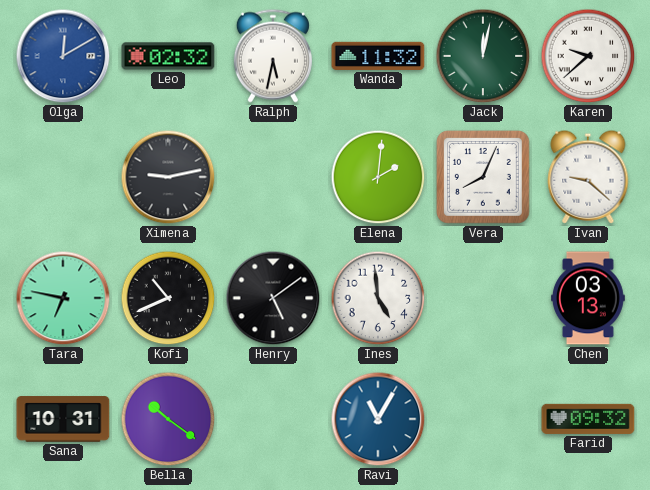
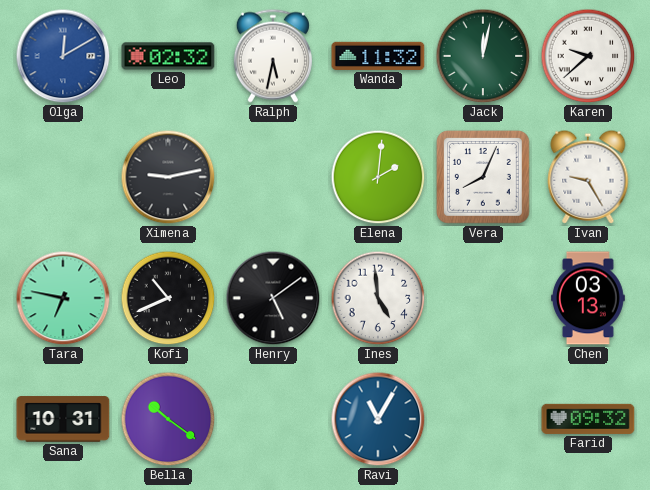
Ivan: 9:22 -> 9:25 (588, 177)
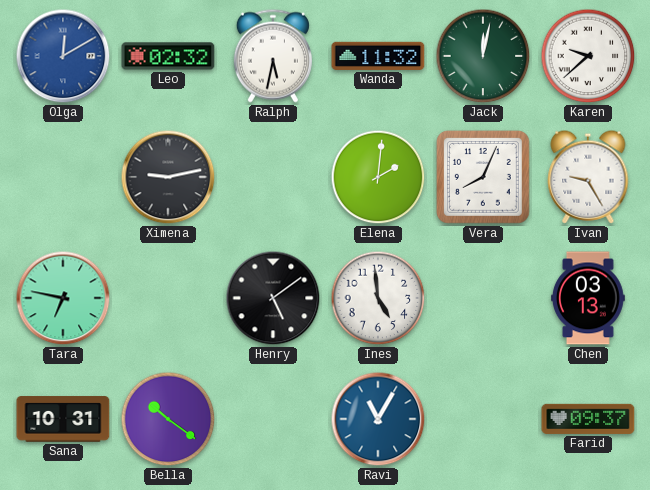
Kofi: 10:41 -> none (168, 298)
Farid: 09:32 -> 09:37 (588, 419)
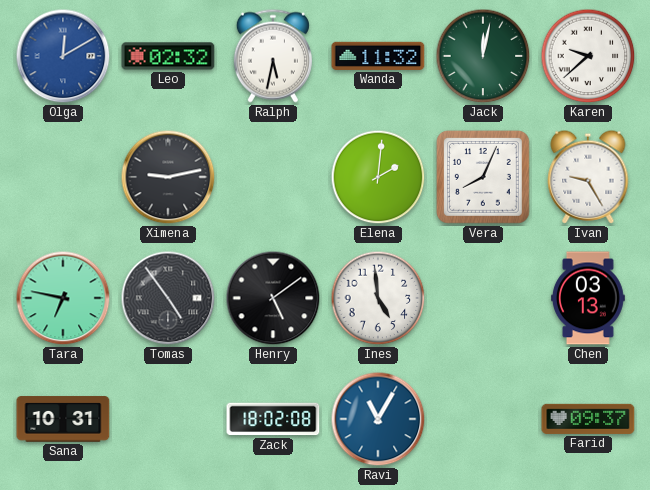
Tomas: none -> 4:54 (168, 298)
Bella: 10:21 -> none (168, 419)
Zack: none -> 18:02 (273, 419)
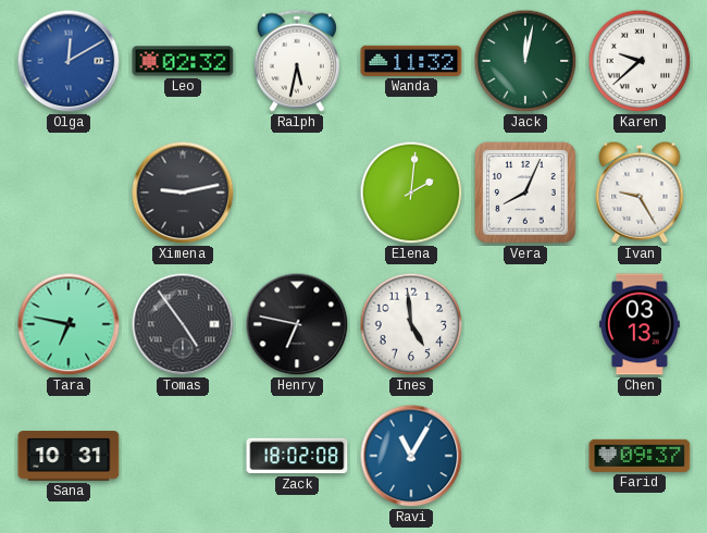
Henry: 5:09 -> 6:47 (297, 324)
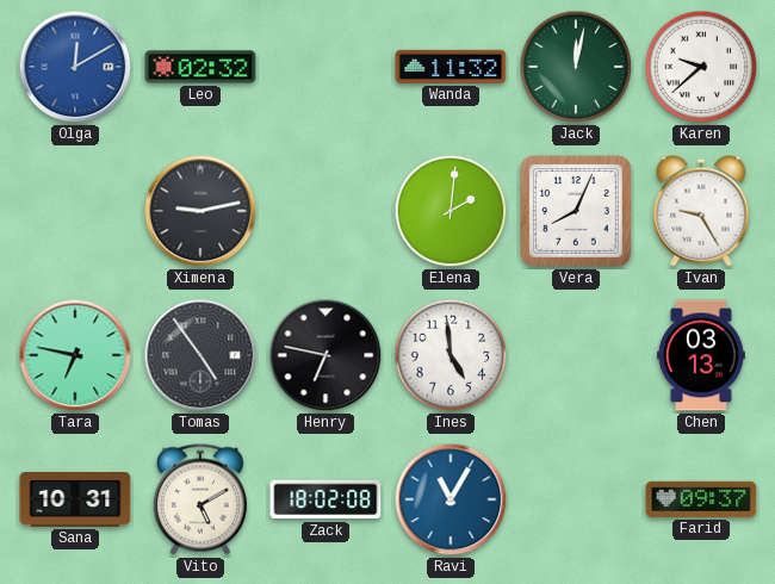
Ralph: 5:32 -> none (297, 61)
Vito: none -> 5:10 (200, 499)
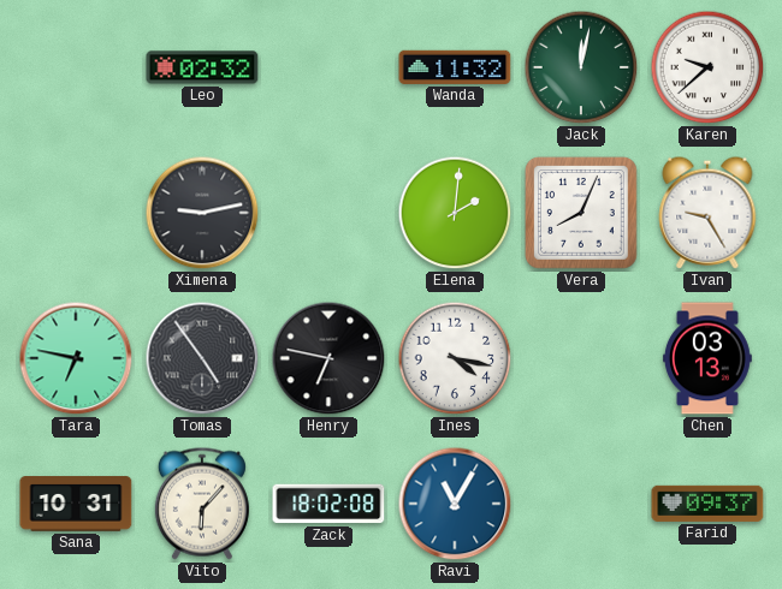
Olga: 12:10 -> none (75, 67)
Ines: 4:59 -> 4:17 (455, 358)
Vito: 5:10 -> 6:07 (202, 504)
